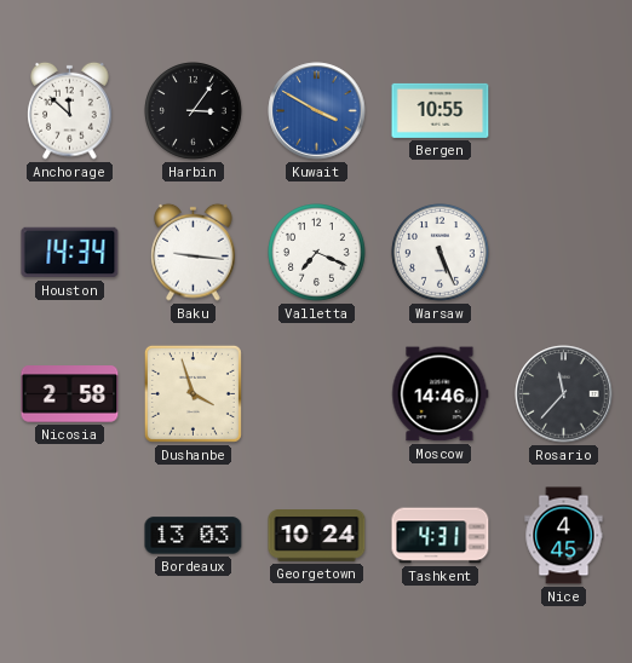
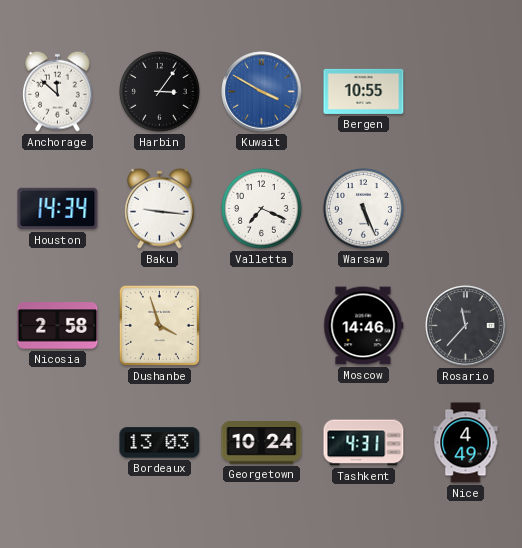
Nice: 4:45 -> 4:49 (466, 443)
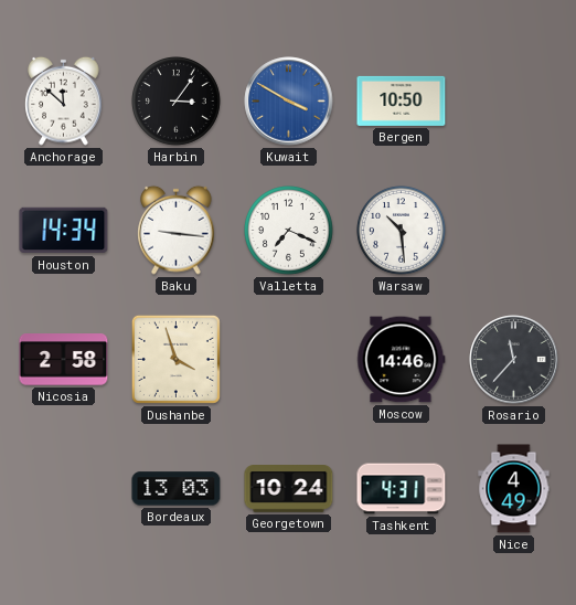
Bergen: 10:55 -> 10:50 (402, 100)
Warsaw: 5:26 -> 10:29 (402, 231)
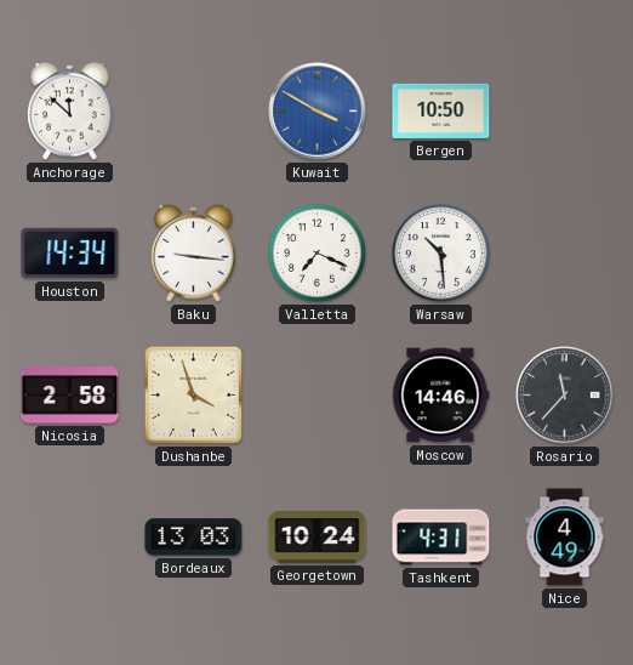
Harbin: 3:06 -> none (177, 102)
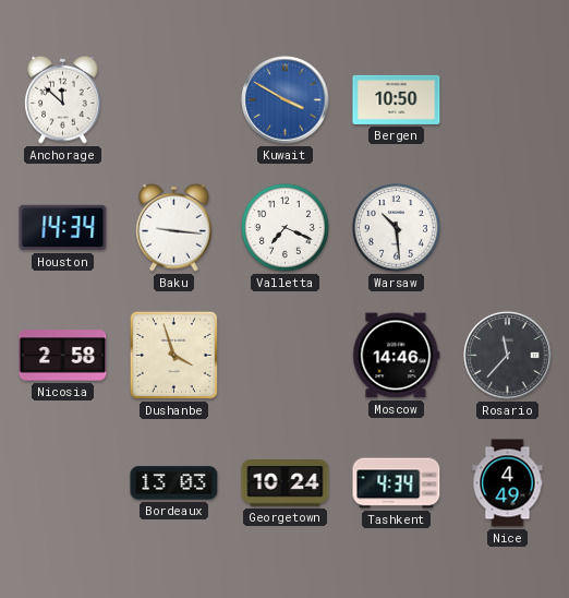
Tashkent: 4:31 -> 4:34 (397, 483)
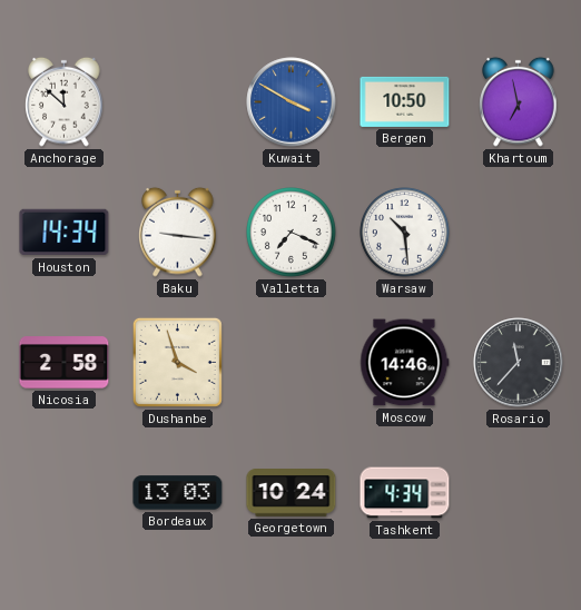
Khartoum: none -> 6:58 (519, 101)
Nice: 4:49 -> none (508, 483)
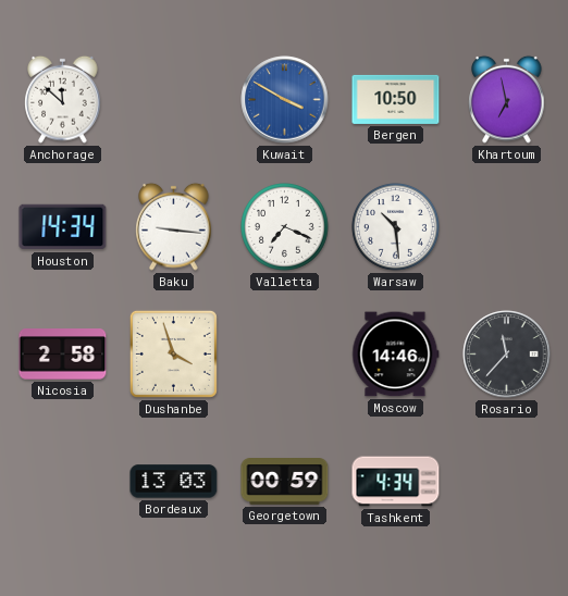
Georgetown: 10:24 -> 00:59 (285, 482)
